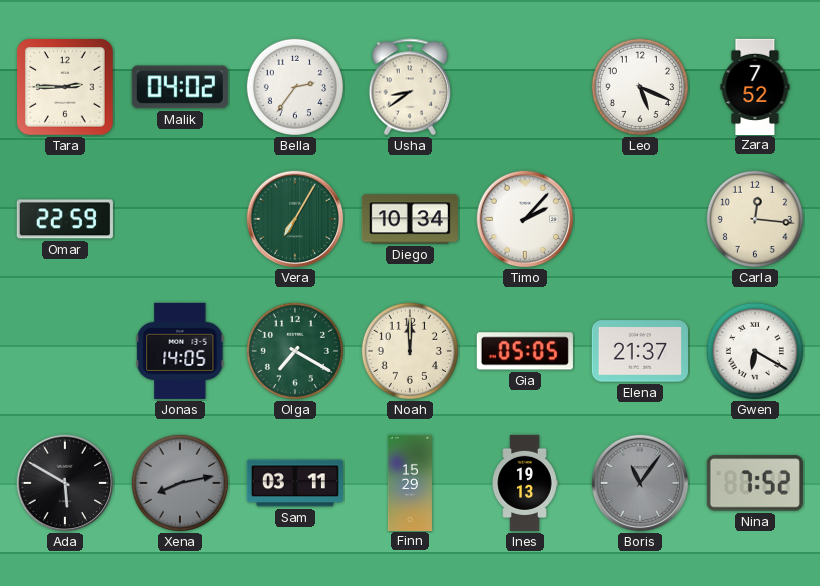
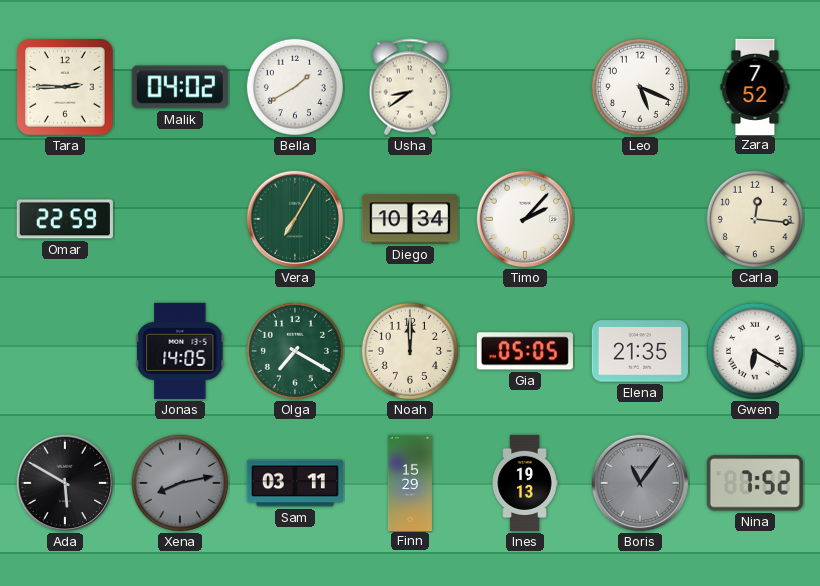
Bella: 2:36 -> 1:40 (295, 87)
Elena: 21:37 -> 21:35 (640, 351)
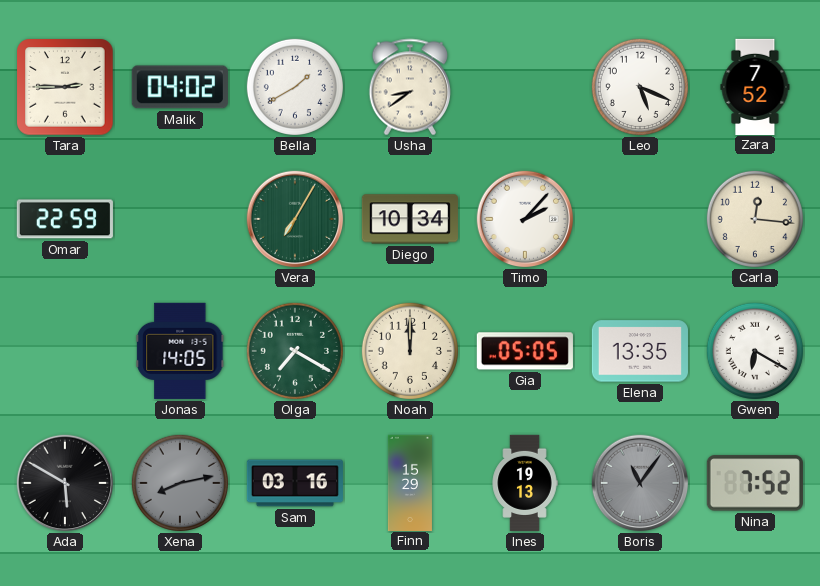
Elena: 21:35 -> 13:35 (640, 351)
Sam: 03:11 -> 03:16 (294, 483)
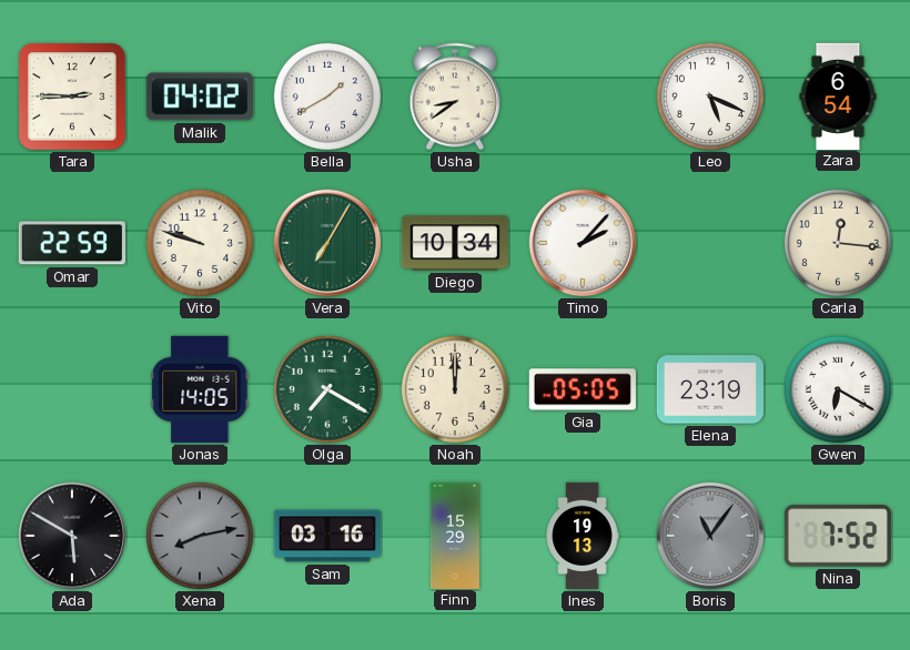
Zara: 7:52 -> 6:54 (838, 95)
Vito: none -> 9:48 (200, 243)
Elena: 13:35 -> 23:19 (710, 389)
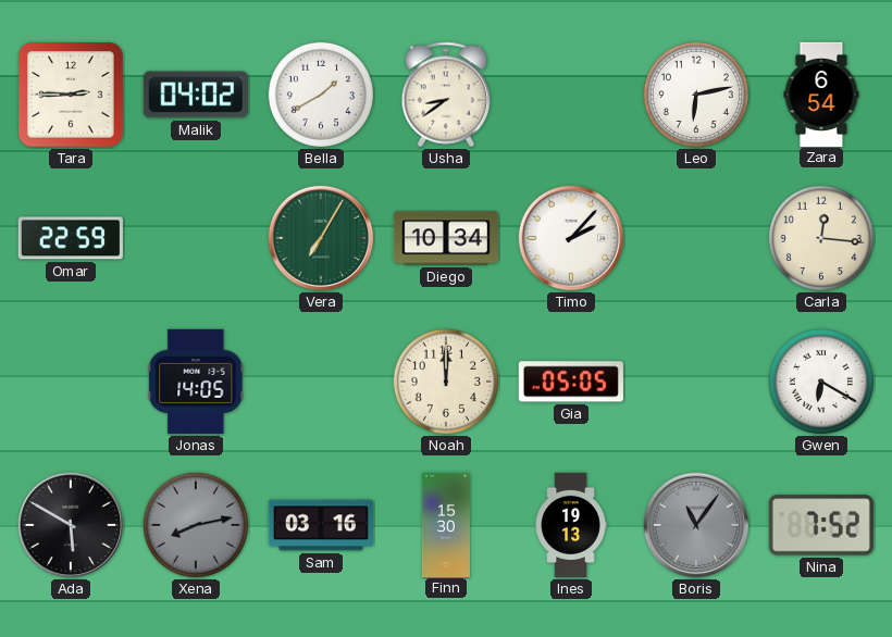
Leo: 5:19 -> 6:13 (696, 95)
Vito: 9:48 -> none (200, 243)
Olga: 7:20 -> none (327, 389)
Elena: 23:19 -> none (710, 389)
Finn: 15:29 -> 15:30 (446, 524)
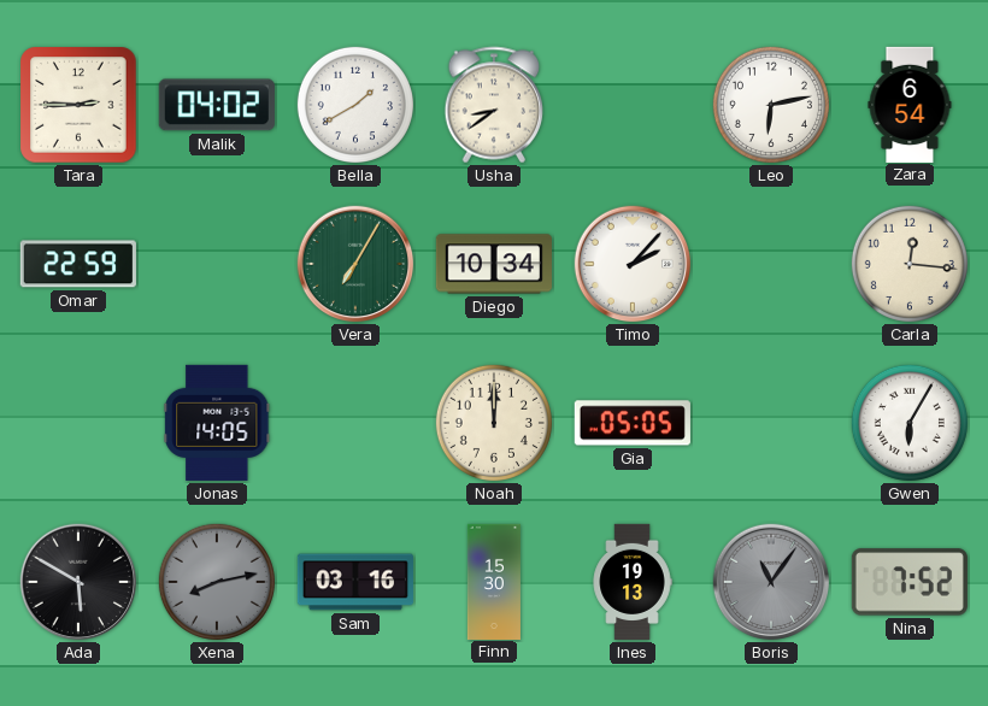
Gwen: 6:20 -> 6:05 (910, 423)
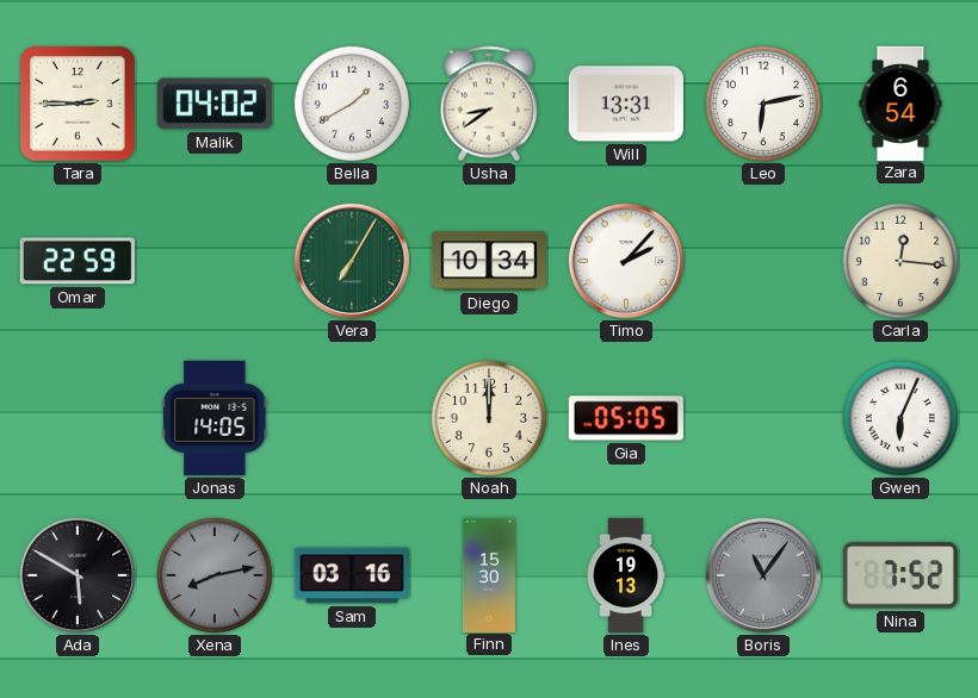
Will: none -> 13:31 (626, 104)
Gwen: 6:05 -> 6:04 (900, 418)
